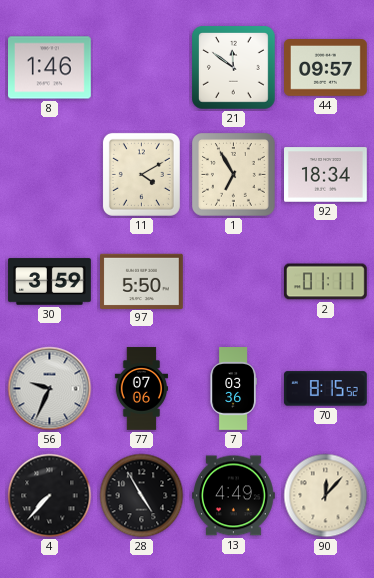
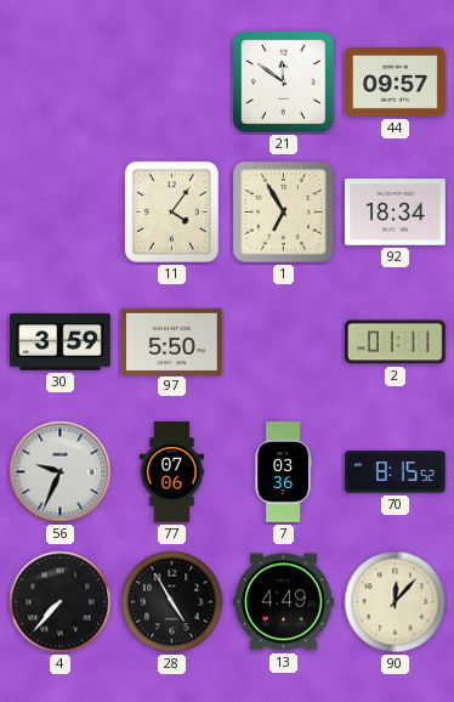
8: 1:46 -> none (50, 68)
11: 4:10 -> 4:06 (171, 211)
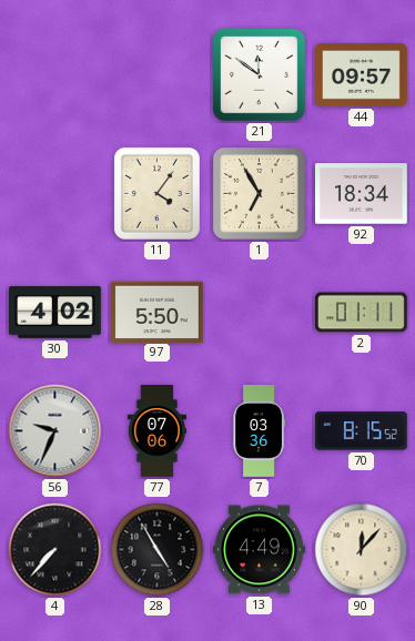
30: 3:59 -> 4:02 (55, 313)
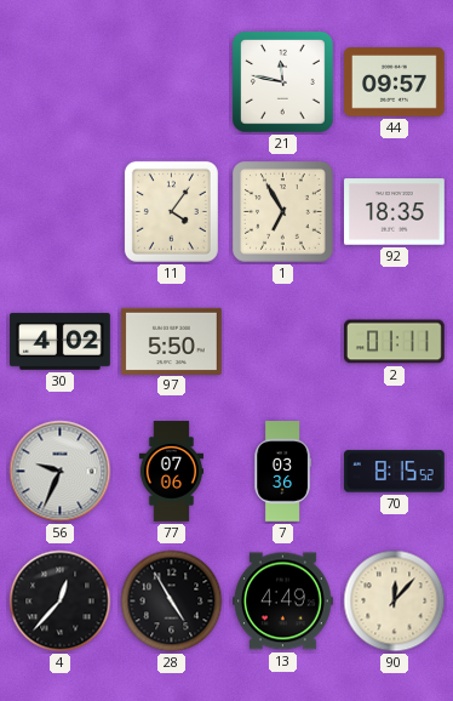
21: 11:51 -> 11:47 (283, 82)
92: 18:34 -> 18:35 (395, 212)
4: 7:37 -> 12:37 (61, 602)
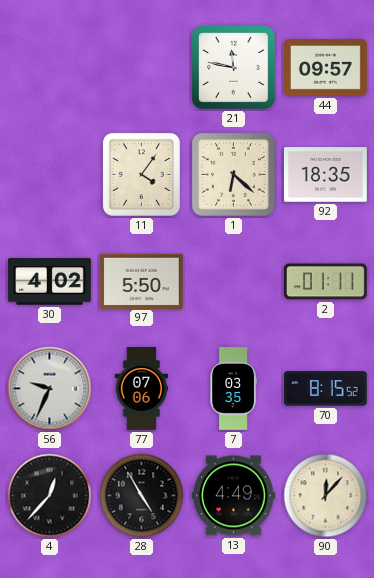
1: 6:55 -> 6:22 (234, 175)
7: 03:36 -> 03:35 (233, 389)
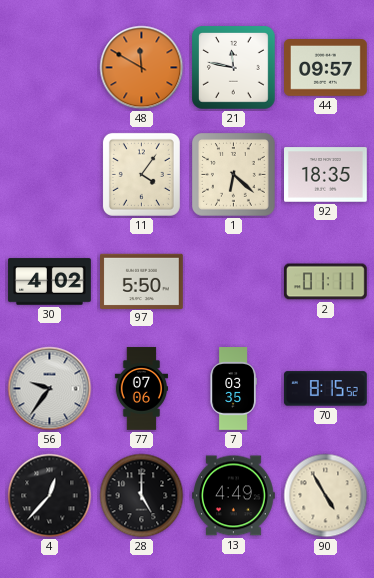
48: none -> 11:50 (142, 68)
56: 9:34 -> 9:36 (50, 389)
28: 4:55 -> 5:00 (142, 496)
90: 12:07 -> 4:55 (326, 496)
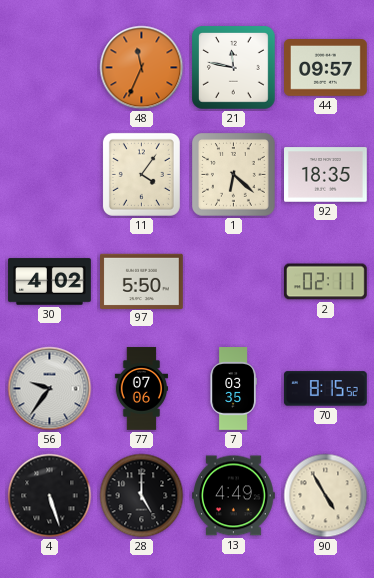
48: 11:50 -> 11:34 (142, 68)
2: 01:11 -> 02:11 (325, 282)
4: 12:37 -> 5:27 (50, 496)
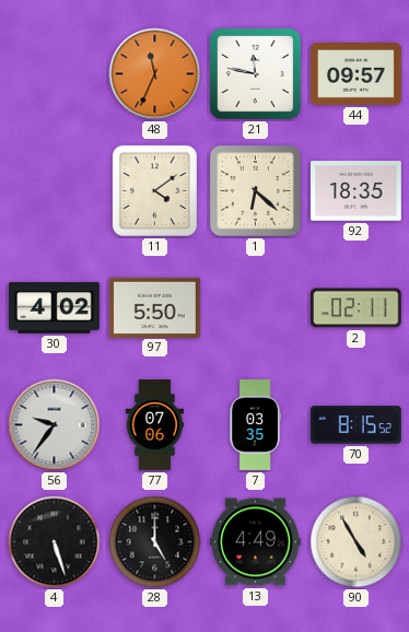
11: 4:06 -> 4:09 (154, 190)
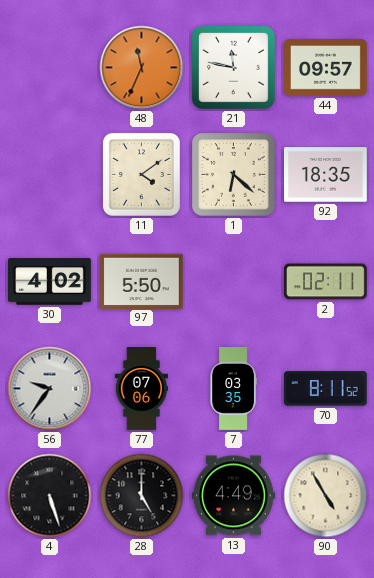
70: 8:15 -> 8:11 (325, 389)
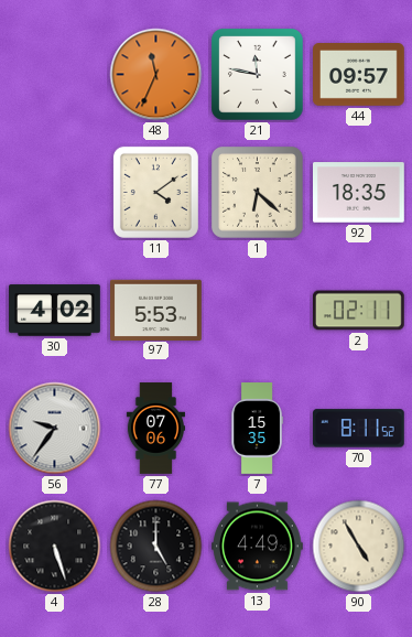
97: 5:50 -> 5:53 (156, 310)
7: 03:35 -> 15:35 (257, 429)
